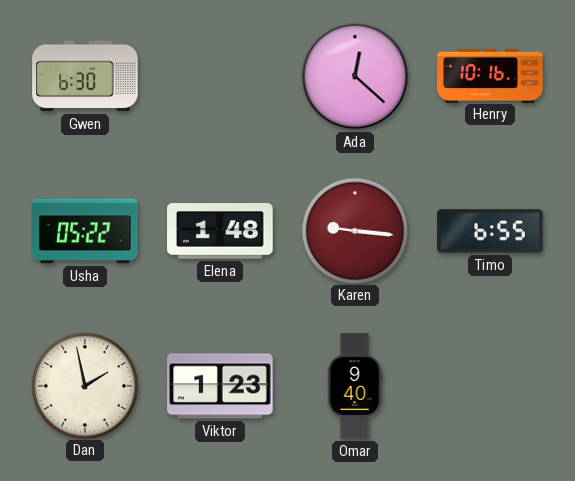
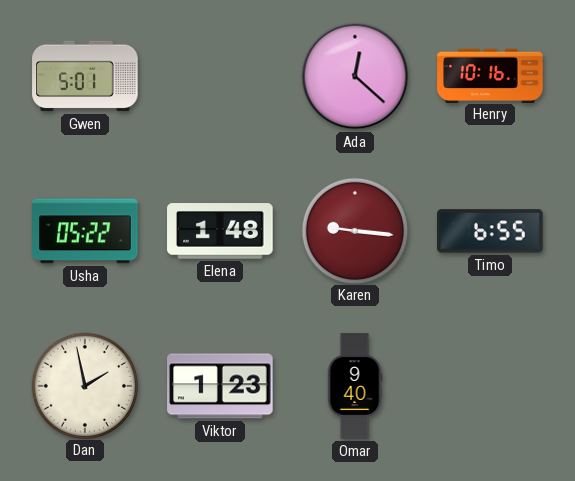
Gwen: 6:30 -> 5:01 (85, 76)
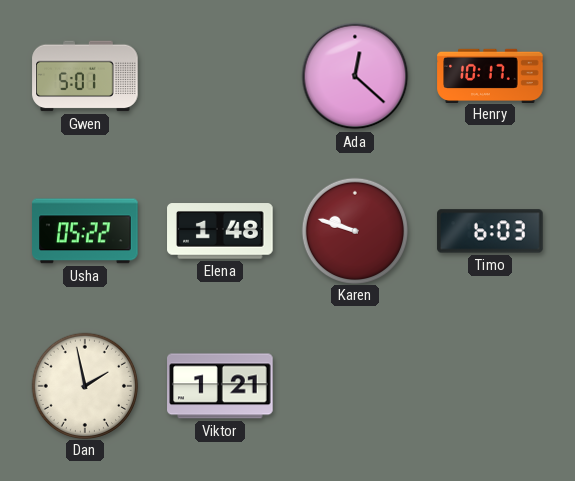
Henry: 10:16 -> 10:17 (490, 75)
Karen: 9:16 -> 9:48 (354, 230)
Timo: 6:55 -> 6:03 (490, 231)
Viktor: 1:23 -> 1:21 (220, 386)
Omar: 9:40 -> none (355, 386)
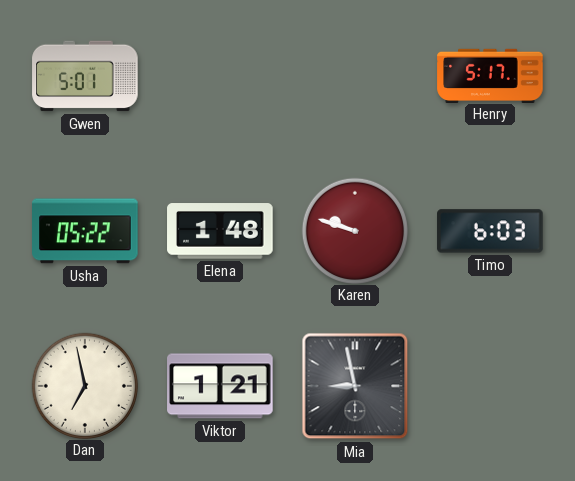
Ada: 12:22 -> none (355, 76)
Henry: 10:17 -> 5:17 (490, 75)
Dan: 1:58 -> 6:58 (84, 385)
Mia: none -> 8:58 (355, 386)
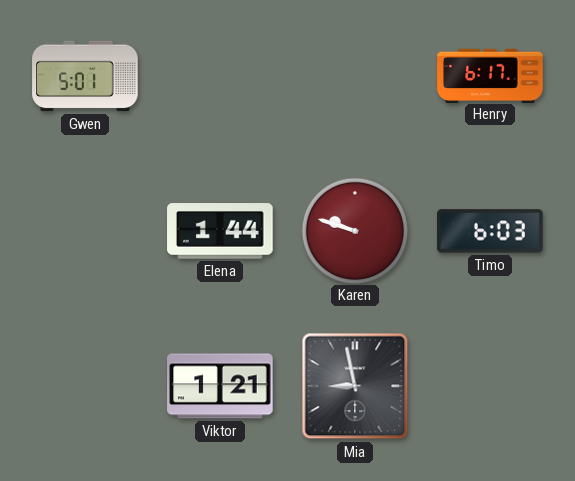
Henry: 5:17 -> 6:17 (490, 75)
Usha: 05:22 -> none (85, 231)
Elena: 1:48 -> 1:44 (220, 231)
Dan: 6:58 -> none (84, 385)
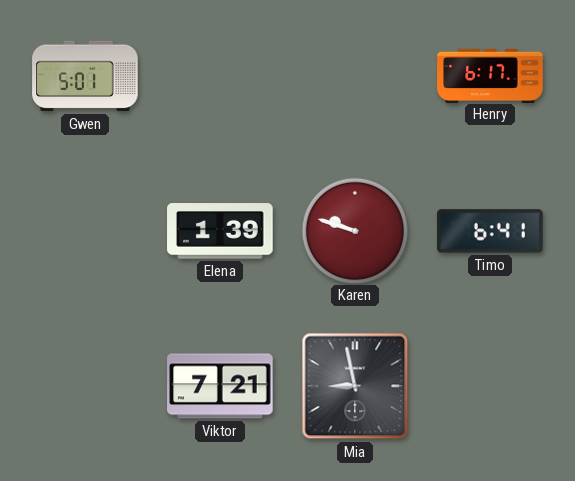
Elena: 1:44 -> 1:39 (220, 231)
Timo: 6:03 -> 6:41 (490, 231)
Viktor: 1:21 -> 7:21 (220, 386)
